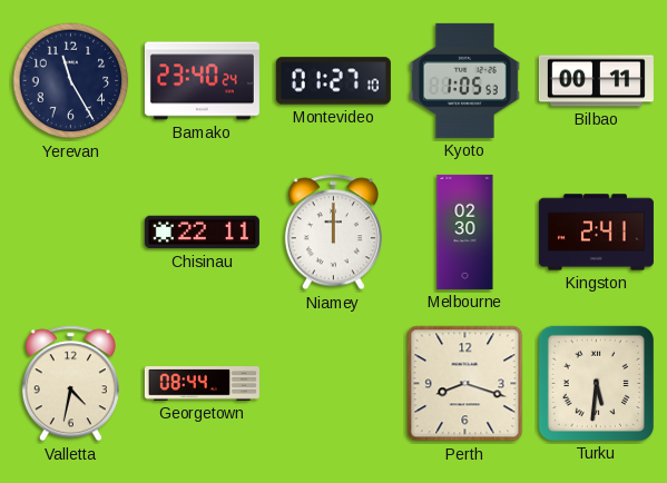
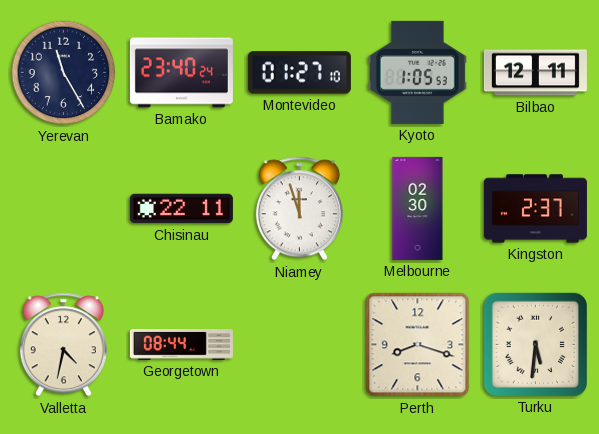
Bilbao: 00:11 -> 12:11 (535, 73)
Niamey: 12:00 -> 11:57 (299, 209)
Kingston: 2:41 -> 2:37 (535, 209)
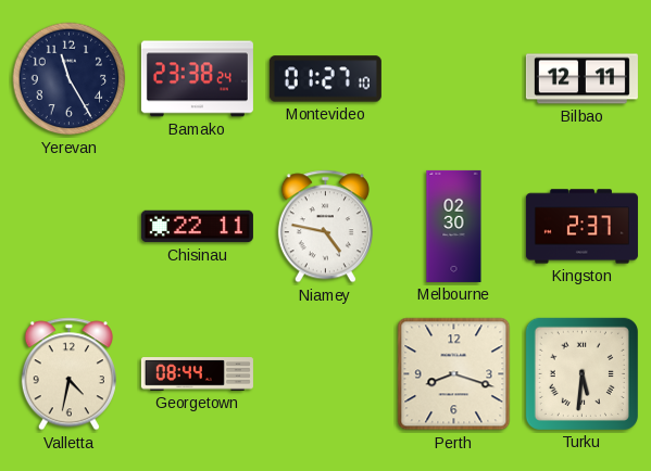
Bamako: 23:40 -> 23:38 (197, 79)
Kyoto: 1:05 -> none (417, 72)
Niamey: 11:57 -> 4:47 (325, 227)
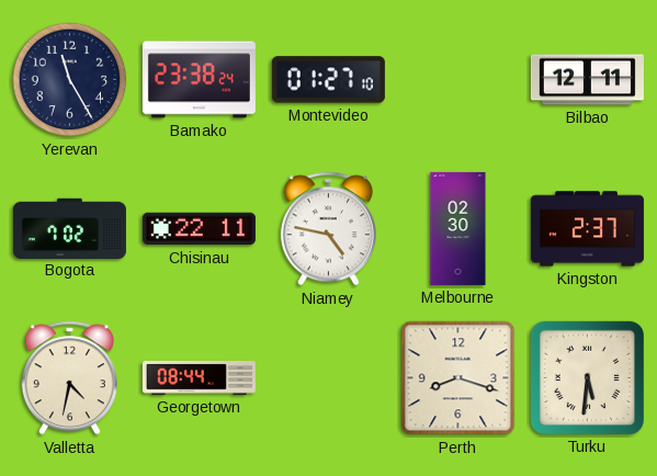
Bogota: none -> 7:02 (69, 228)
